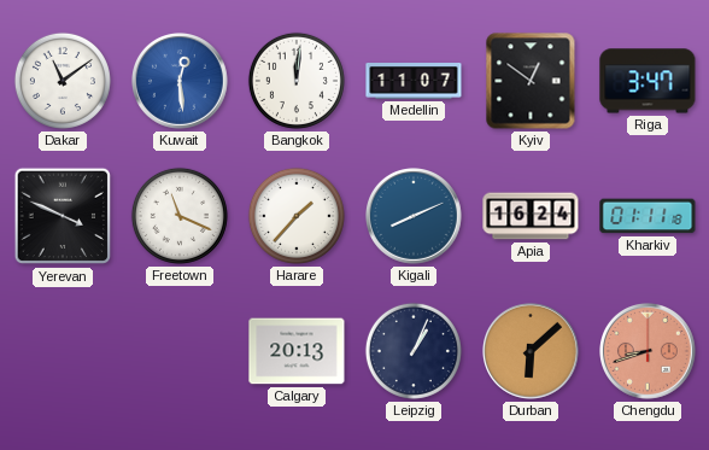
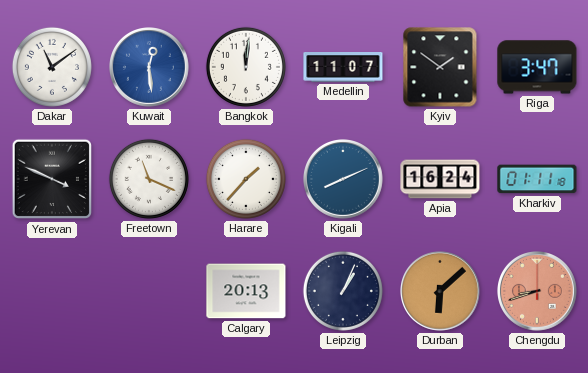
Kyiv: 12:51 -> 1:51 (440, 67)
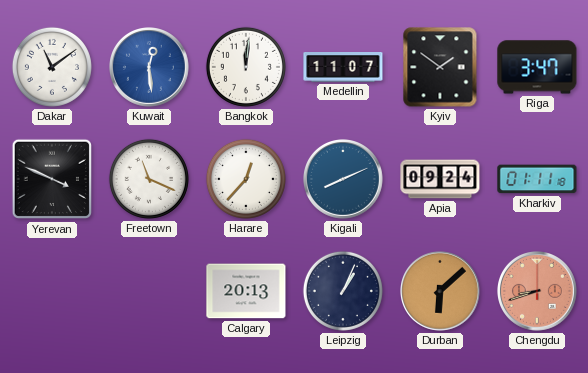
Harare: 1:37 -> 12:37 (246, 179)
Apia: 16:24 -> 09:24 (440, 179)
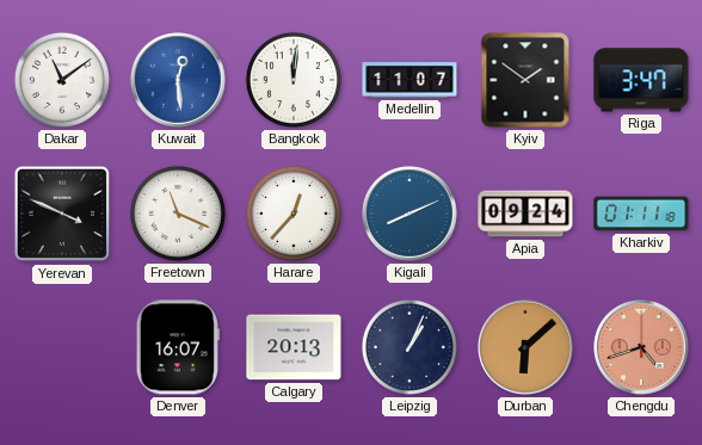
Denver: none -> 16:07 (178, 347)
Chengdu: 8:42 -> 4:42 (642, 348)
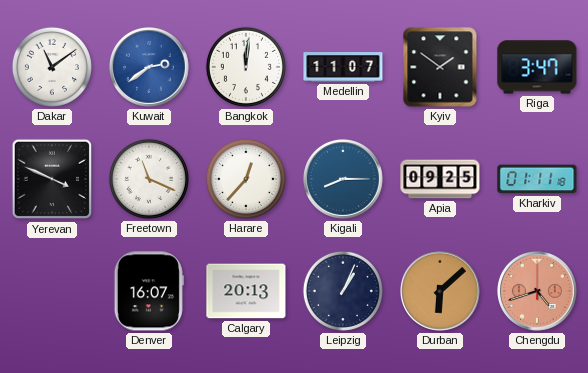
Kuwait: 12:29 -> 2:39 (150, 68)
Kigali: 8:11 -> 8:15 (344, 180)
Apia: 09:24 -> 09:25 (440, 179)
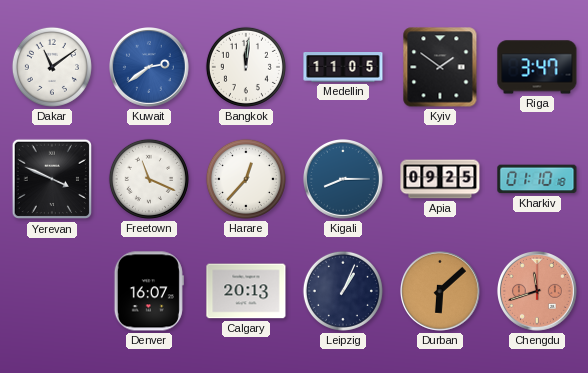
Medellin: 11:07 -> 11:05 (343, 67)
Kharkiv: 01:11 -> 01:10 (537, 179)
Chengdu: 4:42 -> 11:42 (538, 292)
